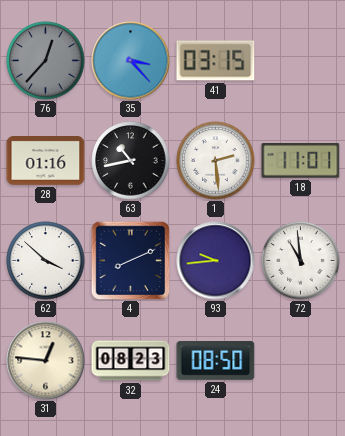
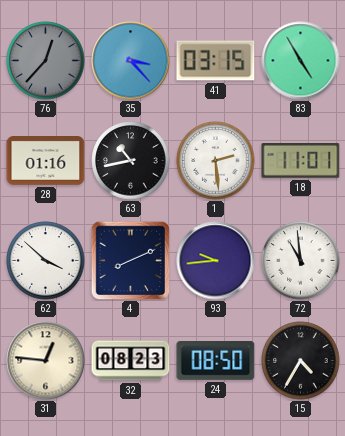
83: none -> 4:55 (301, 61)
15: none -> 4:35 (301, 361)
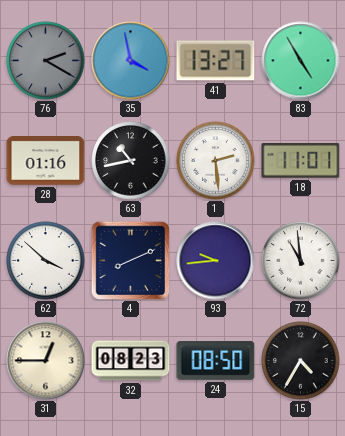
76: 12:37 -> 2:20 (46, 61)
35: 3:23 -> 3:58 (131, 61)
41: 03:15 -> 13:27 (216, 61)
31: 12:46 -> 12:45 (46, 361)
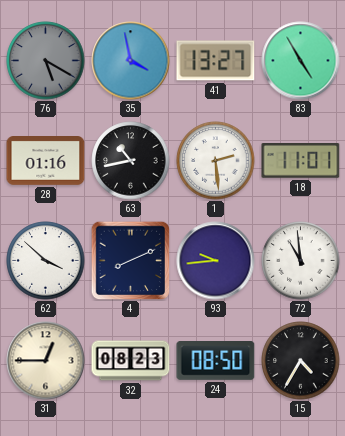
76: 2:20 -> 5:20 (46, 61)
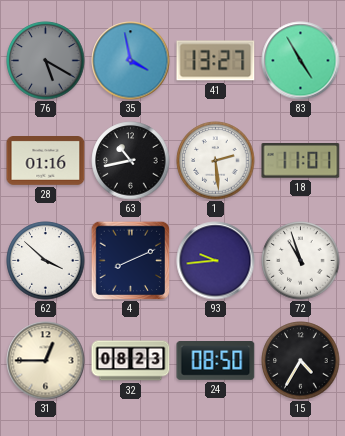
72: 10:59 -> 10:57 (301, 261)
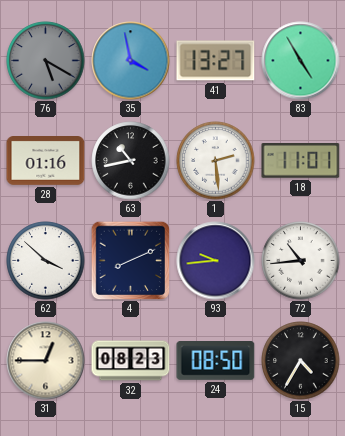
72: 10:57 -> 10:44 (301, 261)
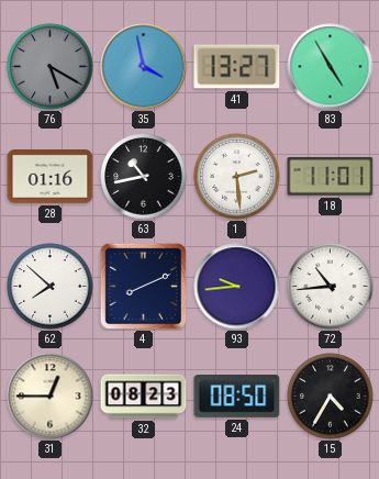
62: 3:52 -> 7:52 (51, 287)
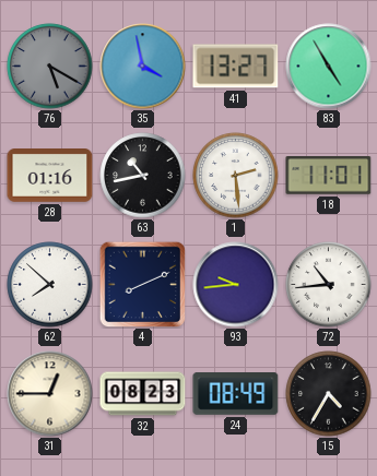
24: 08:50 -> 08:49 (236, 394)
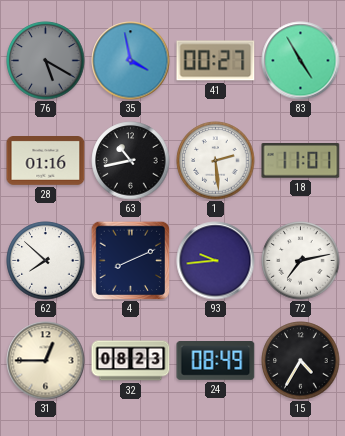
41: 13:27 -> 00:27 (216, 61)
72: 10:44 -> 7:13 (301, 261)
